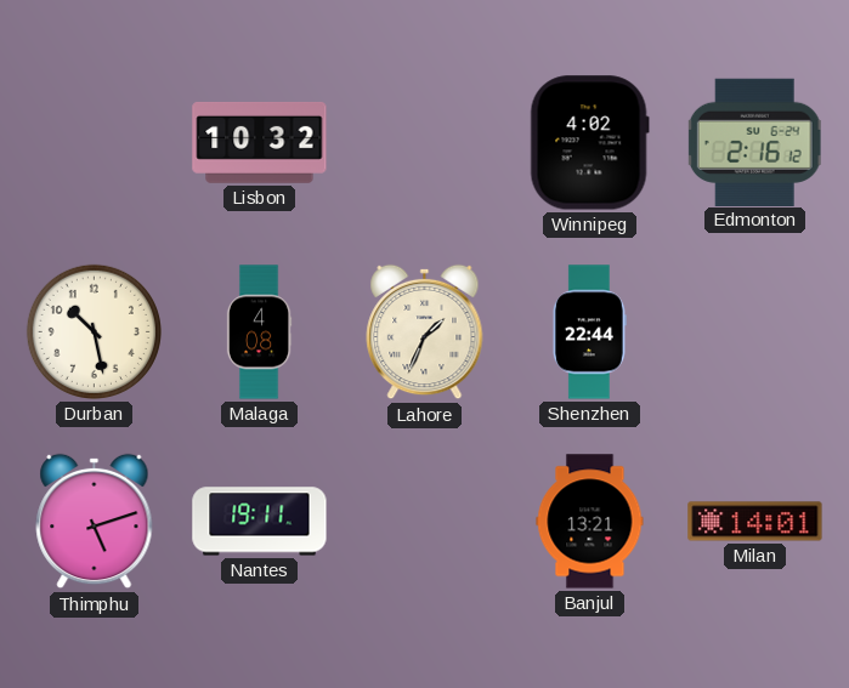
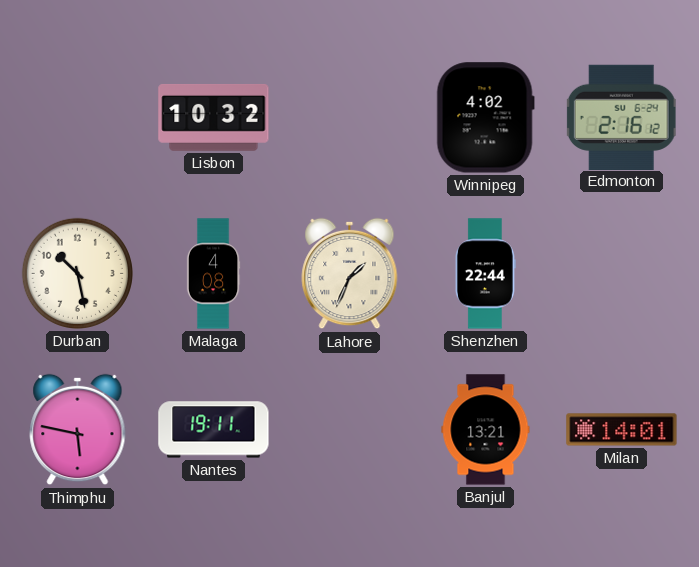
Thimphu: 5:12 -> 5:47 (78, 430)
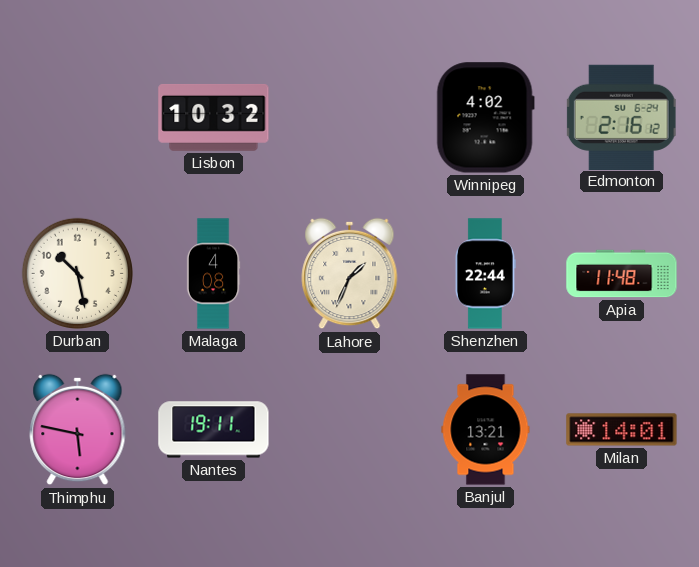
Apia: none -> 11:48 (622, 274)
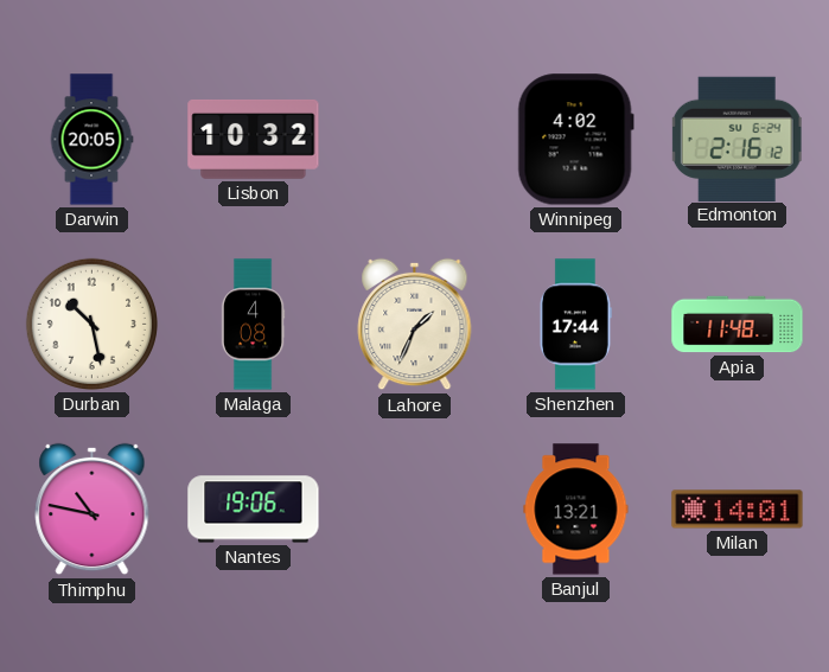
Darwin: none -> 20:05 (91, 140)
Shenzhen: 22:44 -> 17:44 (575, 325)
Thimphu: 5:47 -> 10:47 (93, 510)
Nantes: 19:11 -> 19:06 (254, 510)
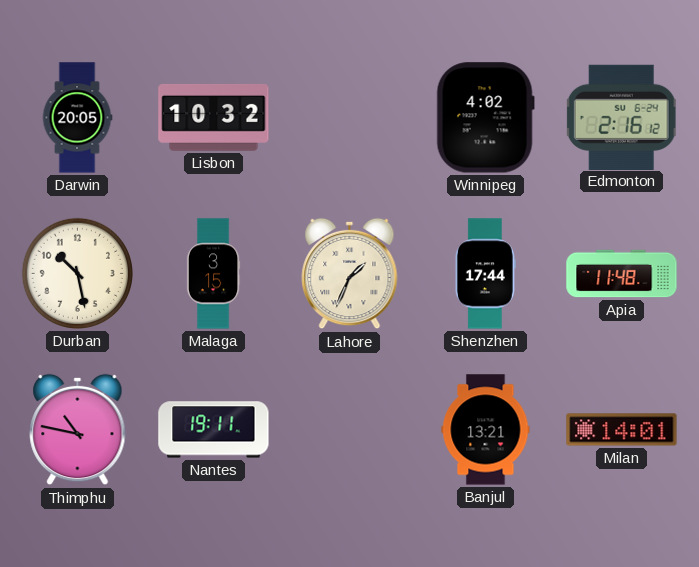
Malaga: 4:08 -> 3:15 (213, 274)
Nantes: 19:06 -> 19:11 (214, 430)
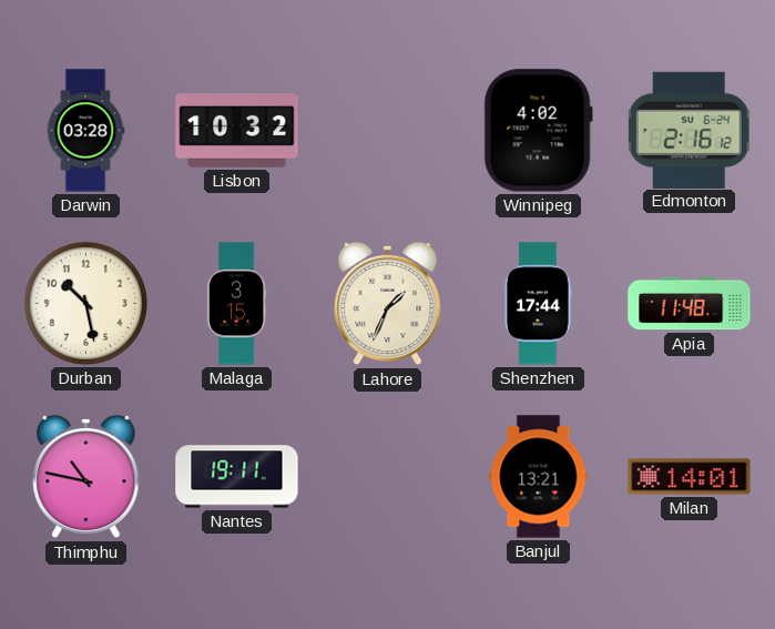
Darwin: 20:05 -> 03:28 (85, 131)
